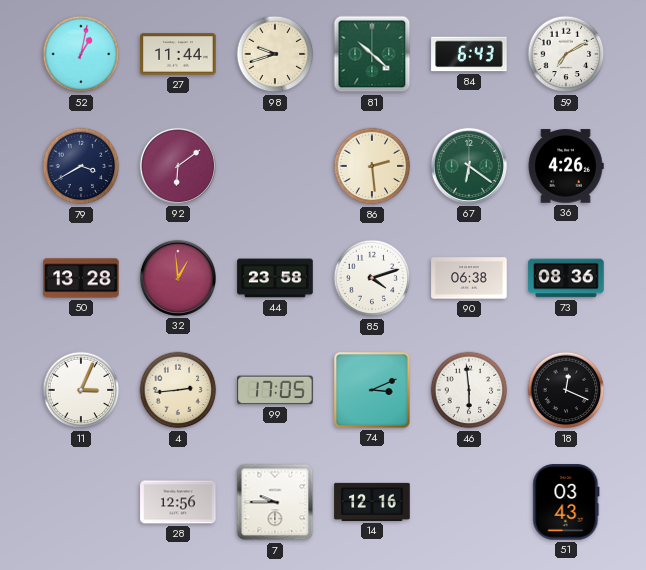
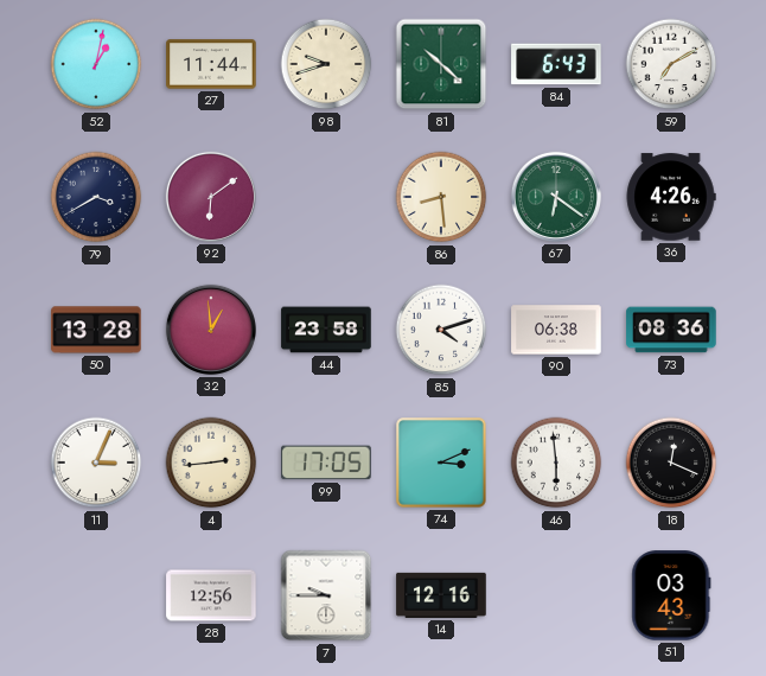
86: 2:29 -> 8:29 (441, 197)
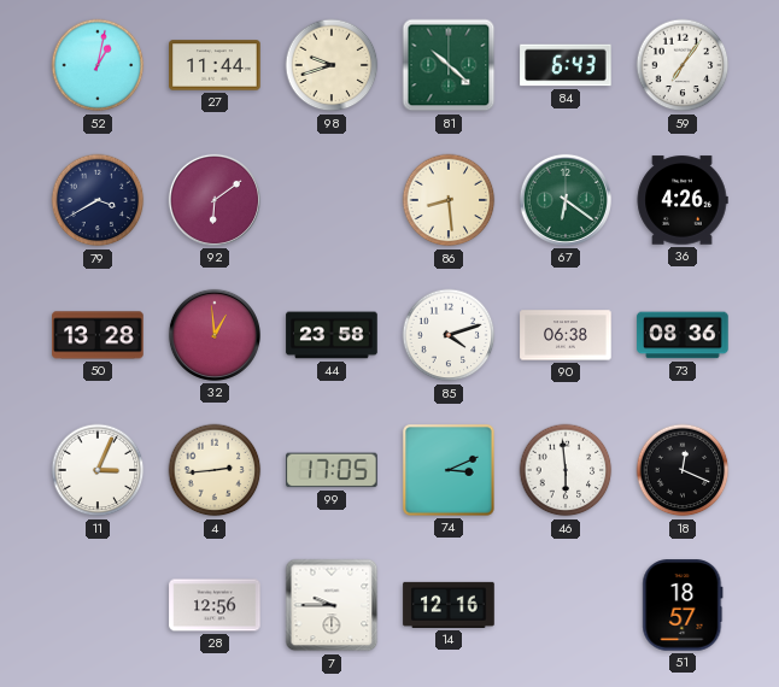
59: 7:10 -> 7:06 (683, 65)
51: 03:43 -> 18:57 (683, 605)
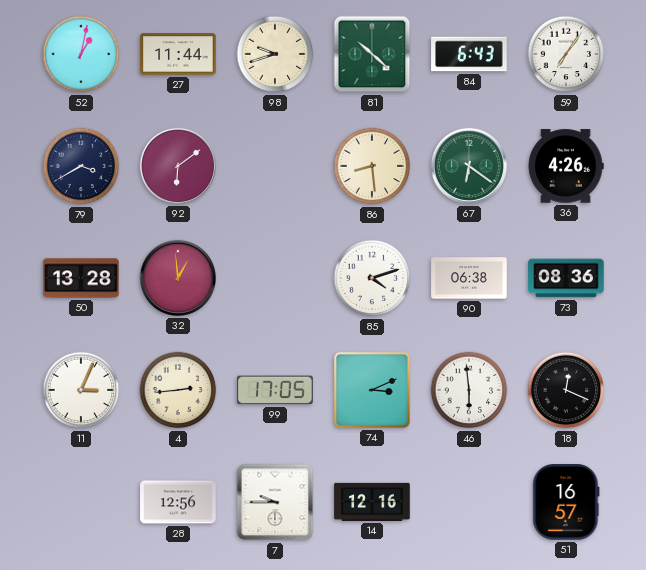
44: 23:58 -> none (332, 335)
51: 18:57 -> 16:57 (566, 502)
